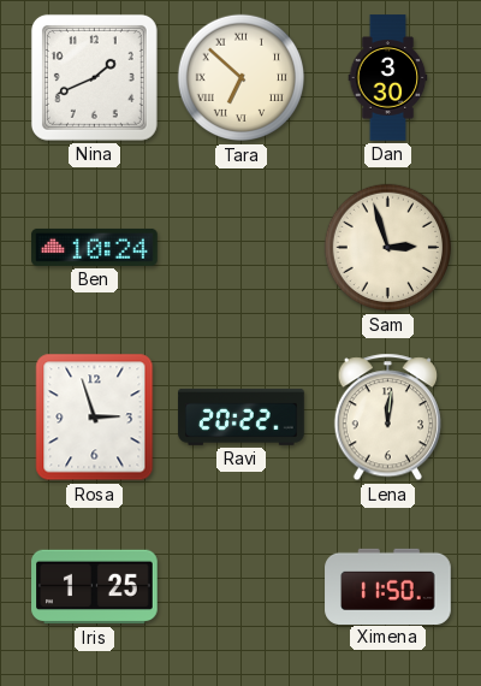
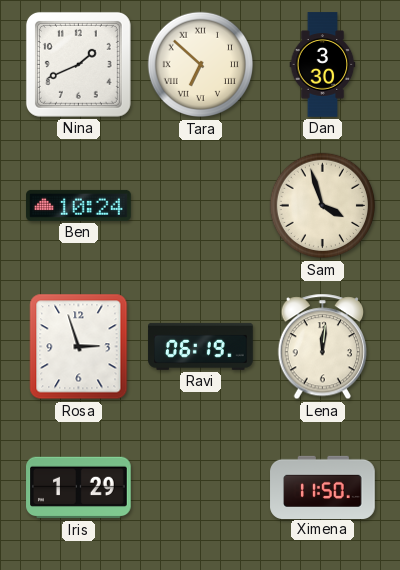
Sam: 2:57 -> 3:57 (323, 206)
Ravi: 20:22 -> 06:19 (201, 346)
Iris: 1:25 -> 1:29 (79, 488)
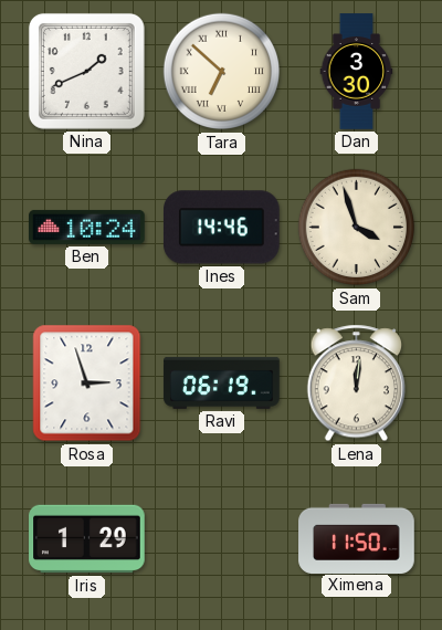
Ines: none -> 14:46 (222, 228)
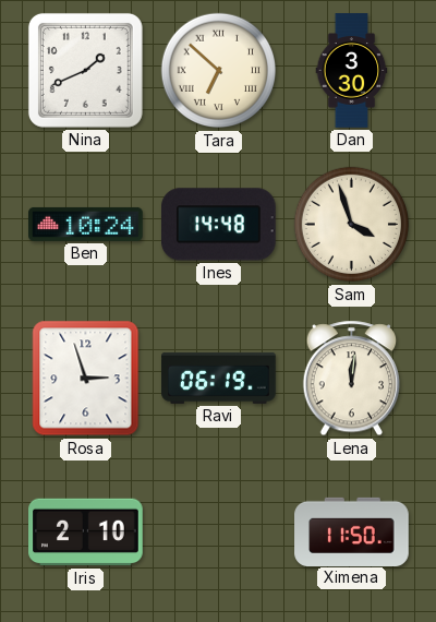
Ines: 14:46 -> 14:48 (219, 225)
Iris: 1:29 -> 2:10 (86, 533)
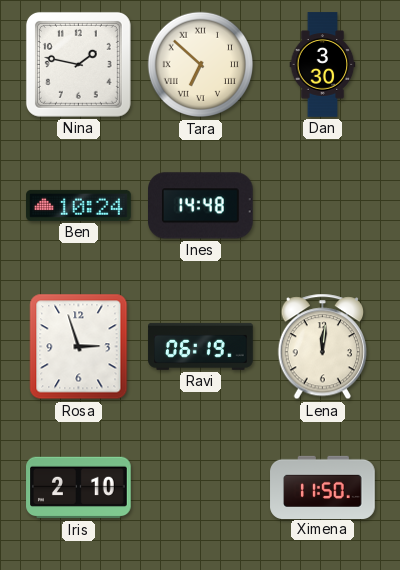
Nina: 1:41 -> 1:47 (78, 64)
Sam: 3:57 -> none (352, 225)
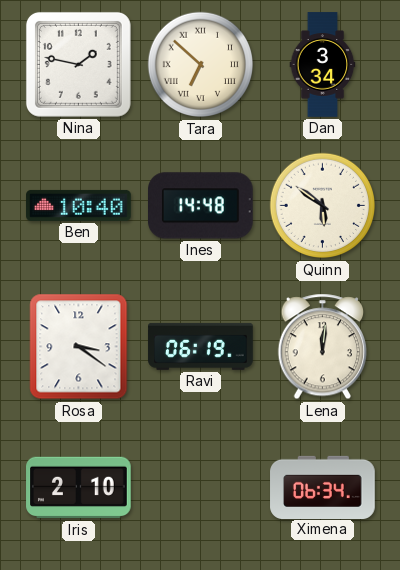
Dan: 3:30 -> 3:34 (323, 65)
Ben: 10:24 -> 10:40 (79, 205)
Quinn: none -> 5:51 (323, 206)
Rosa: 2:57 -> 3:21 (79, 347)
Ximena: 11:50 -> 06:34 (323, 487)
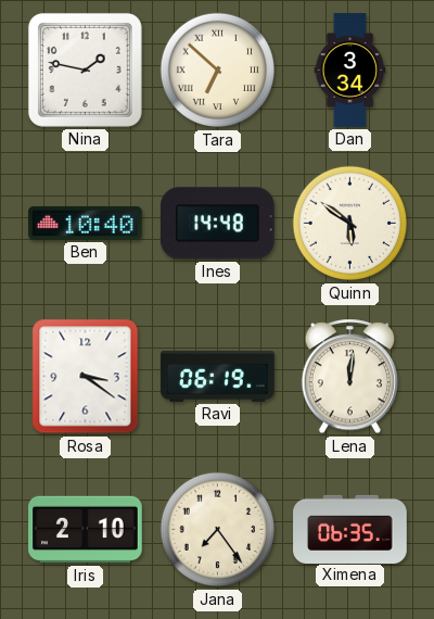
Jana: none -> 7:24 (218, 530)
Ximena: 06:34 -> 06:35 (350, 529)
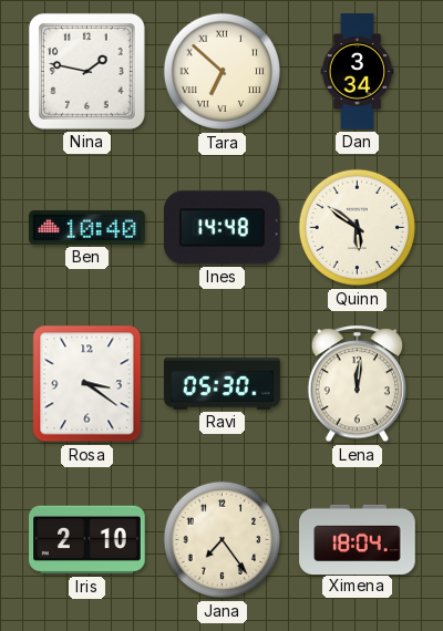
Ravi: 06:19 -> 05:30 (223, 383)
Ximena: 06:35 -> 18:04 (358, 539)
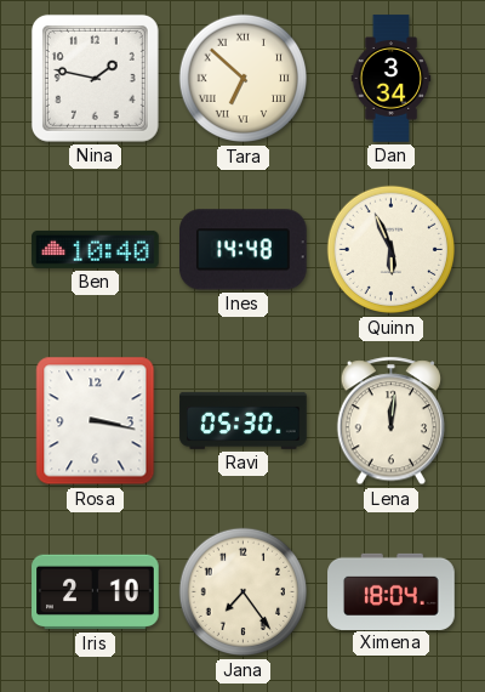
Quinn: 5:51 -> 5:56 (392, 250)
Rosa: 3:21 -> 3:17 (96, 421)
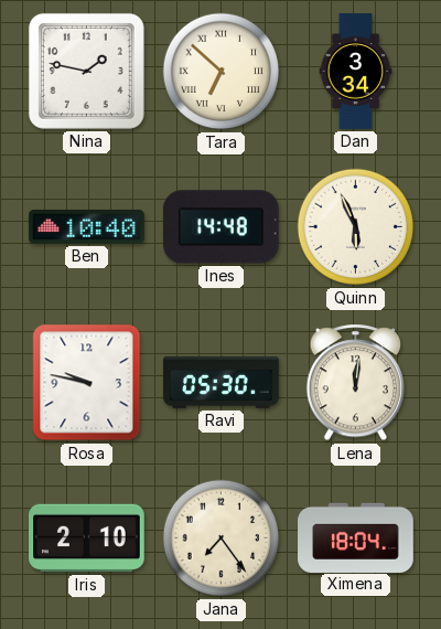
Rosa: 3:17 -> 9:47 (87, 383)
